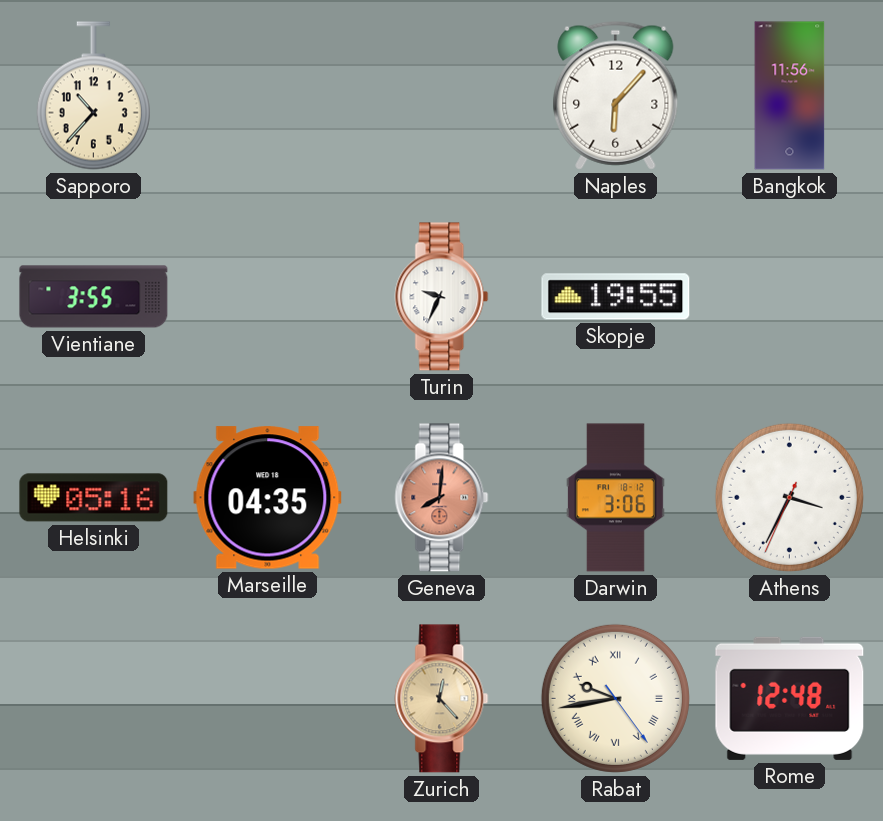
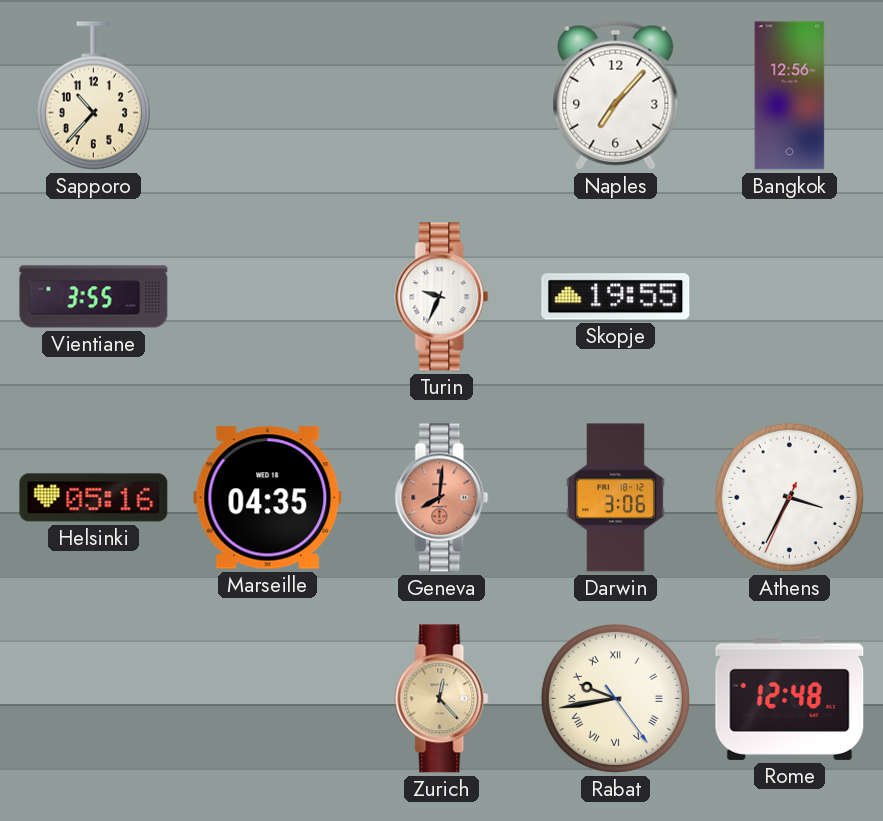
Naples: 6:07 -> 7:07 (616, 95)
Bangkok: 11:56 -> 12:56 (790, 96)
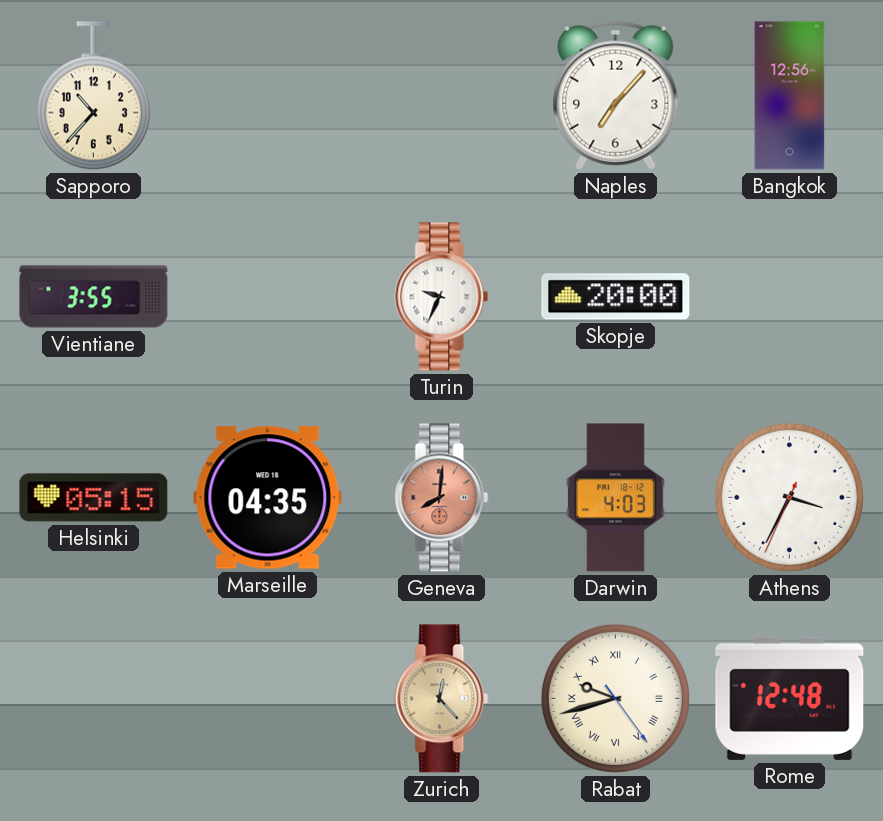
Skopje: 19:55 -> 20:00 (616, 297)
Helsinki: 05:16 -> 05:15 (94, 498)
Darwin: 3:06 -> 4:03 (615, 498)
Rabat: 9:43 -> 9:42 (615, 698)
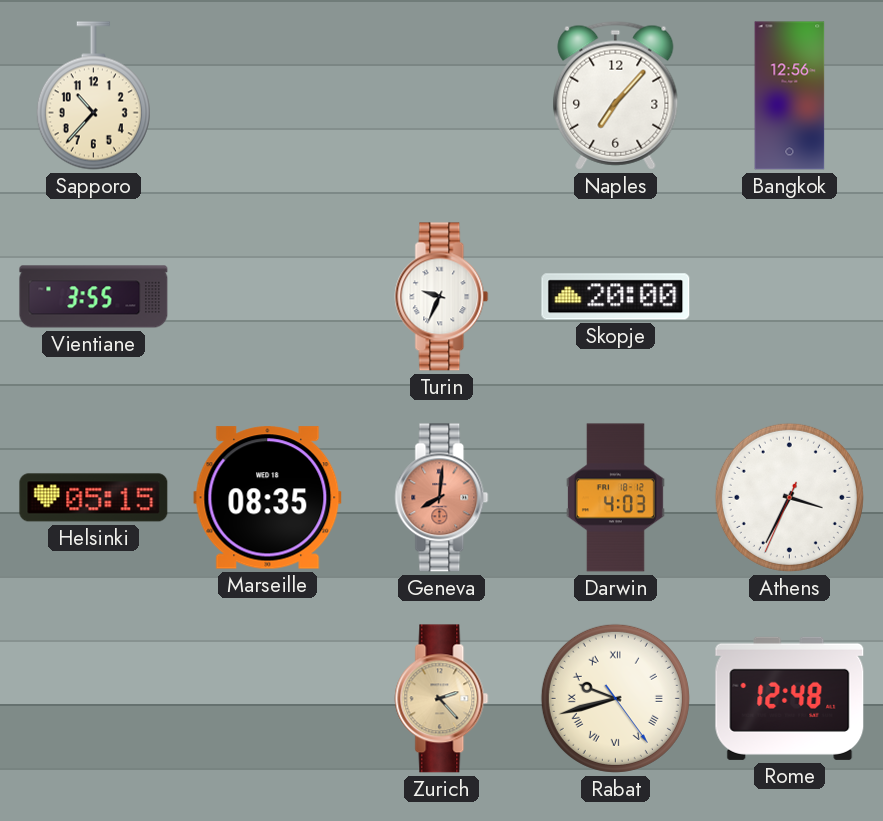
Marseille: 04:35 -> 08:35 (268, 498)
Zurich: 12:23 -> 2:23 (442, 699)
